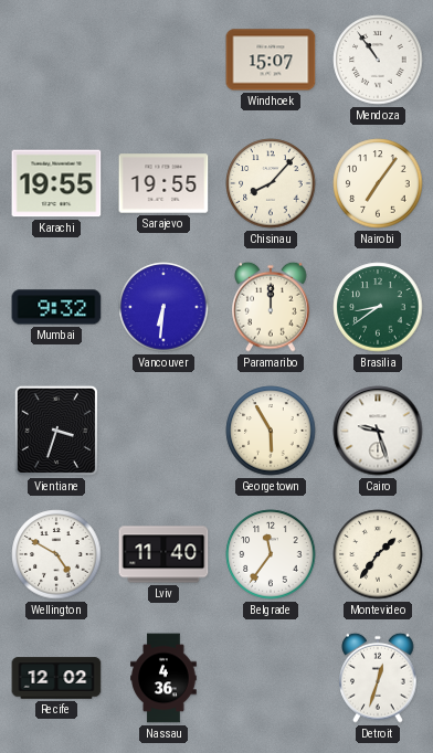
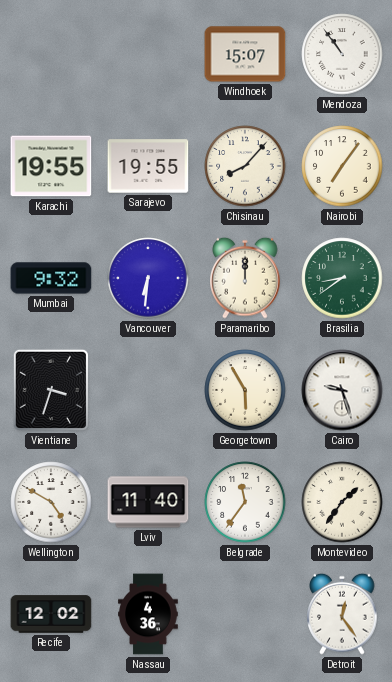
Detroit: 12:33 -> 12:24 (342, 614)
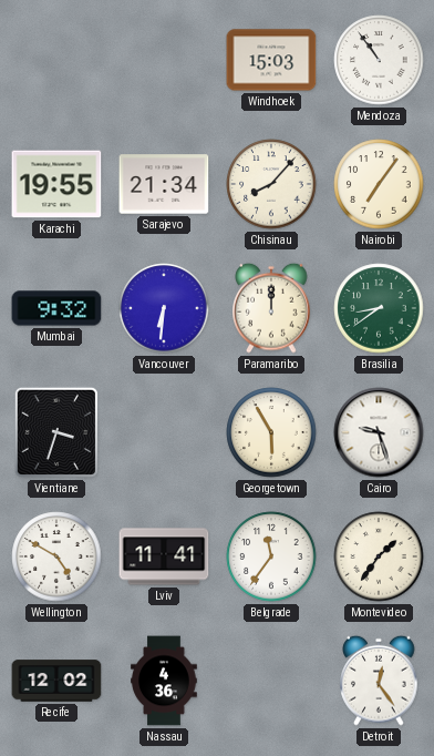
Windhoek: 15:07 -> 15:03 (271, 60)
Sarajevo: 19:55 -> 21:34 (164, 184)
Lviv: 11:40 -> 11:41 (164, 556)
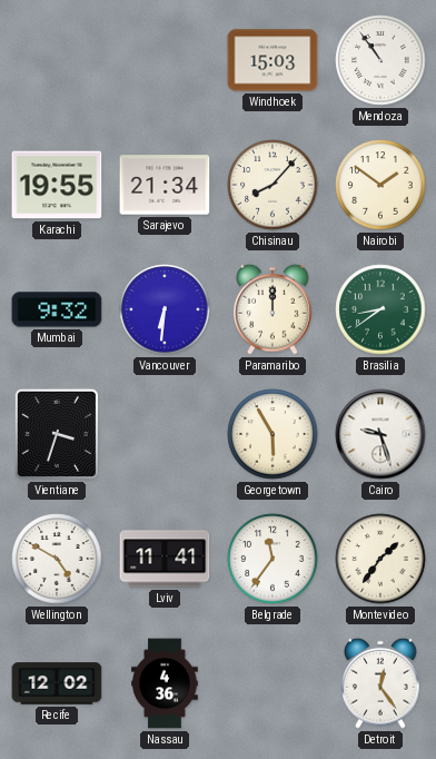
Nairobi: 7:06 -> 1:51 (380, 185)
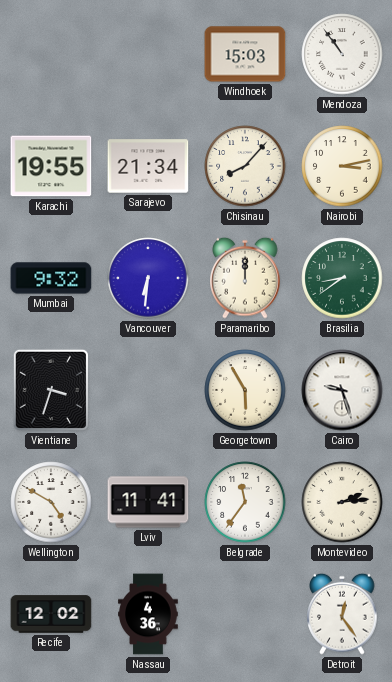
Nairobi: 1:51 -> 3:13 (342, 166)
Montevideo: 1:36 -> 2:14 (342, 502)
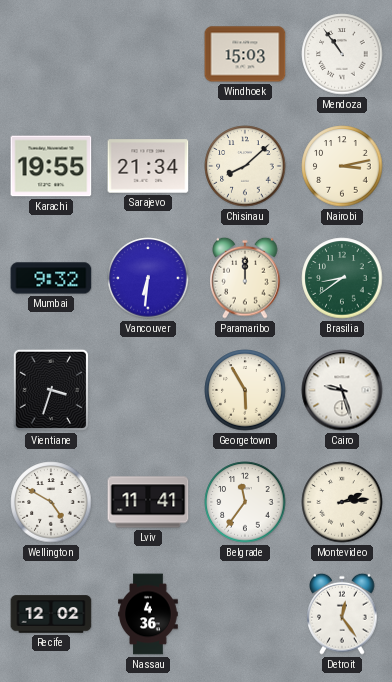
Chisinau: 8:07 -> 8:08 (245, 166)
